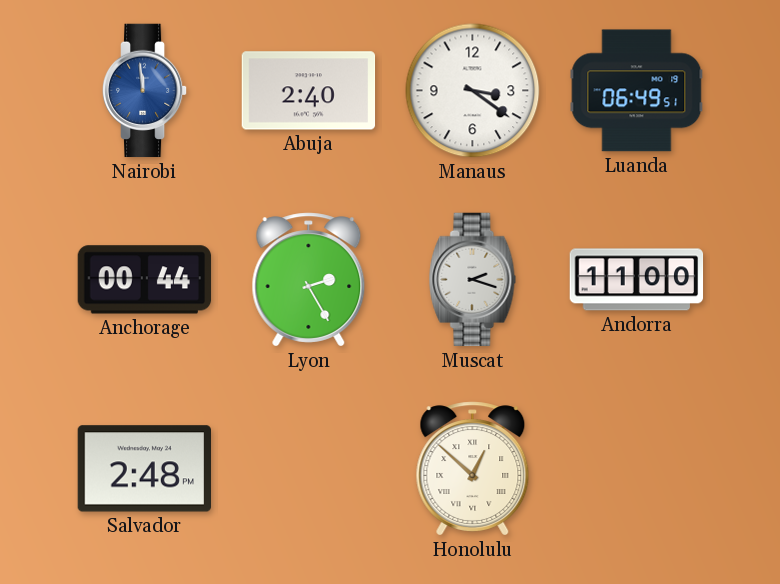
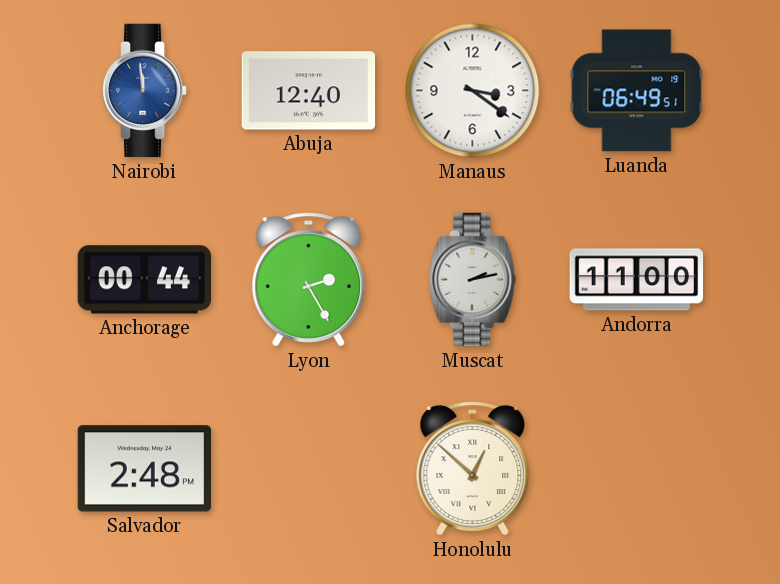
Abuja: 2:40 -> 12:40 (309, 91)
Muscat: 2:18 -> 2:13 (473, 280)
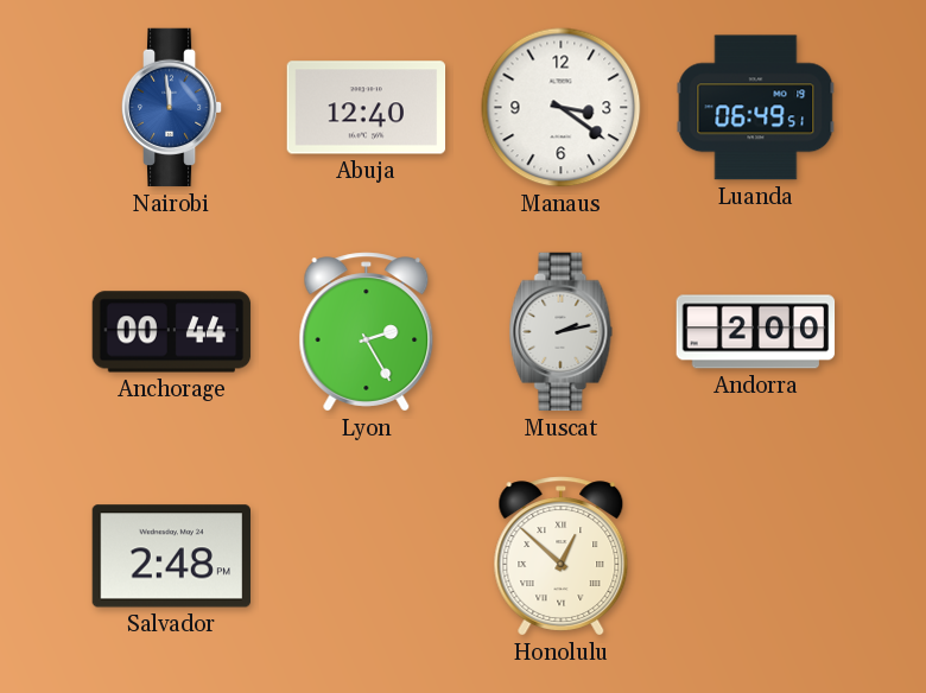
Andorra: 11:00 -> 2:00 (756, 332)
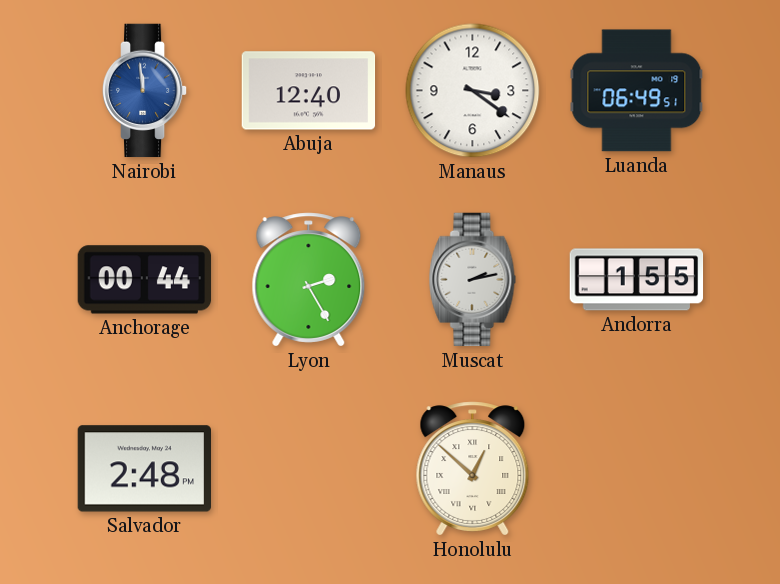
Andorra: 2:00 -> 1:55 (637, 280)
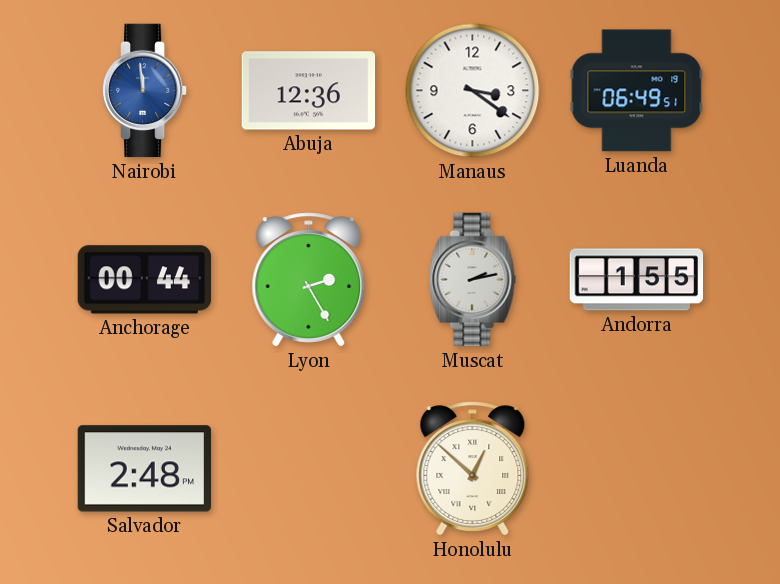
Abuja: 12:40 -> 12:36 (309, 91)
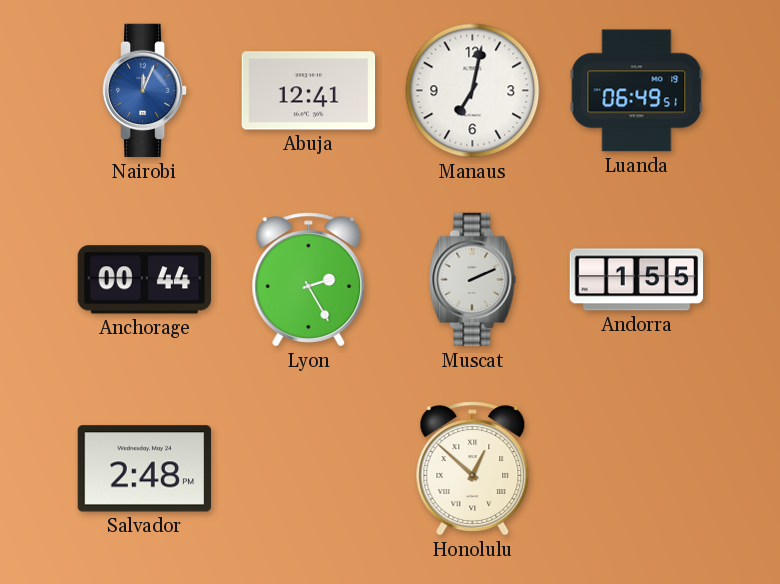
Nairobi: 11:59 -> 12:04 (145, 91)
Abuja: 12:36 -> 12:41 (309, 91)
Manaus: 3:21 -> 7:02 (473, 91)
Muscat: 2:13 -> 2:11 (473, 280)
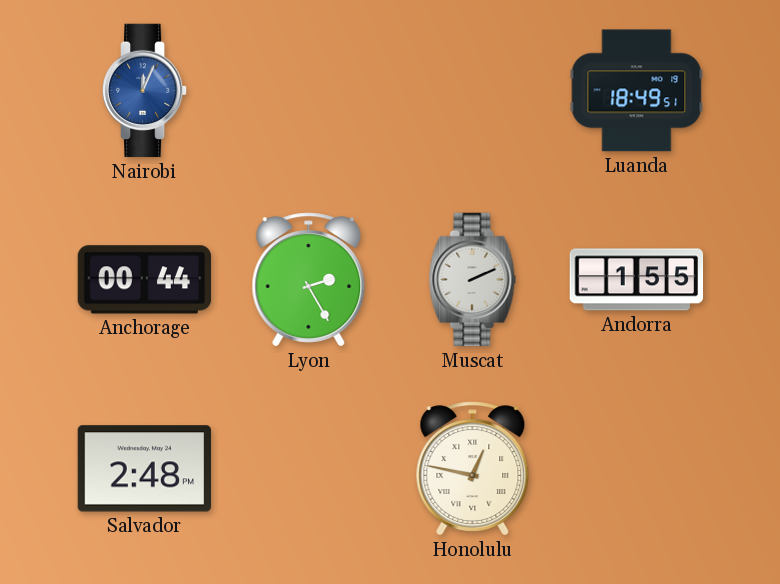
Abuja: 12:41 -> none (309, 91)
Manaus: 7:02 -> none (473, 91)
Luanda: 06:49 -> 18:49 (637, 91)
Honolulu: 12:52 -> 12:47 (473, 469)
